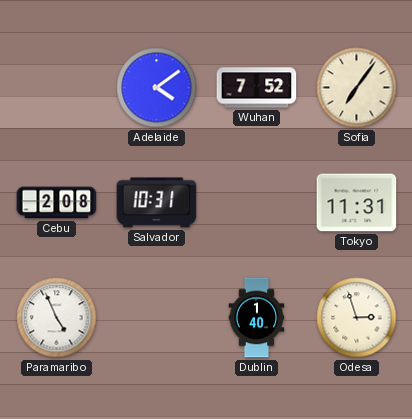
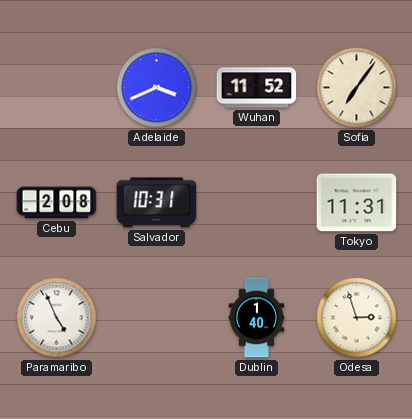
Adelaide: 4:09 -> 3:41 (157, 88)
Wuhan: 7:52 -> 11:52 (257, 88)
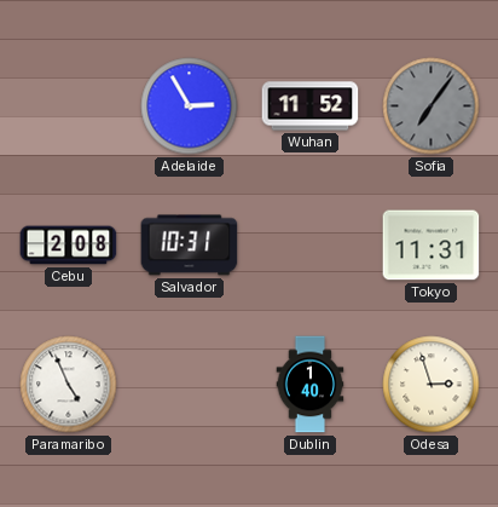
Adelaide: 3:41 -> 2:55 (190, 106)
Sofia dial: cream -> grey (432, 106)
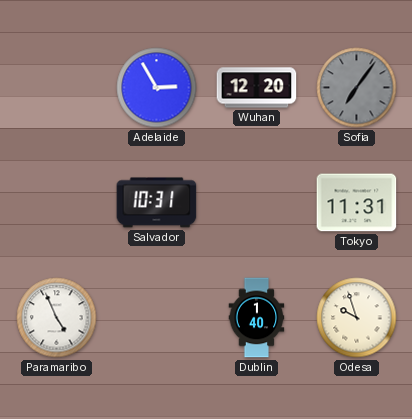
Wuhan: 11:52 -> 12:20 (257, 88)
Cebu: 2:08 -> none (69, 246)
Odesa: 2:57 -> 9:57 (357, 318)
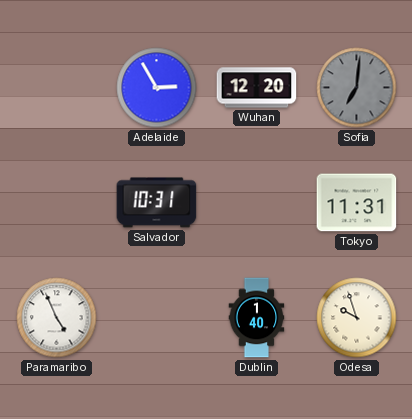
Sofia: 7:06 -> 7:01 (357, 88)
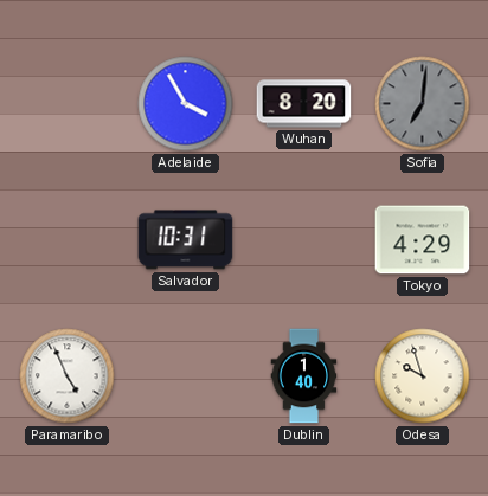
Adelaide: 2:55 -> 3:55 (186, 104)
Wuhan: 12:20 -> 8:20 (304, 104)
Tokyo: 11:31 -> 4:29 (423, 240)
